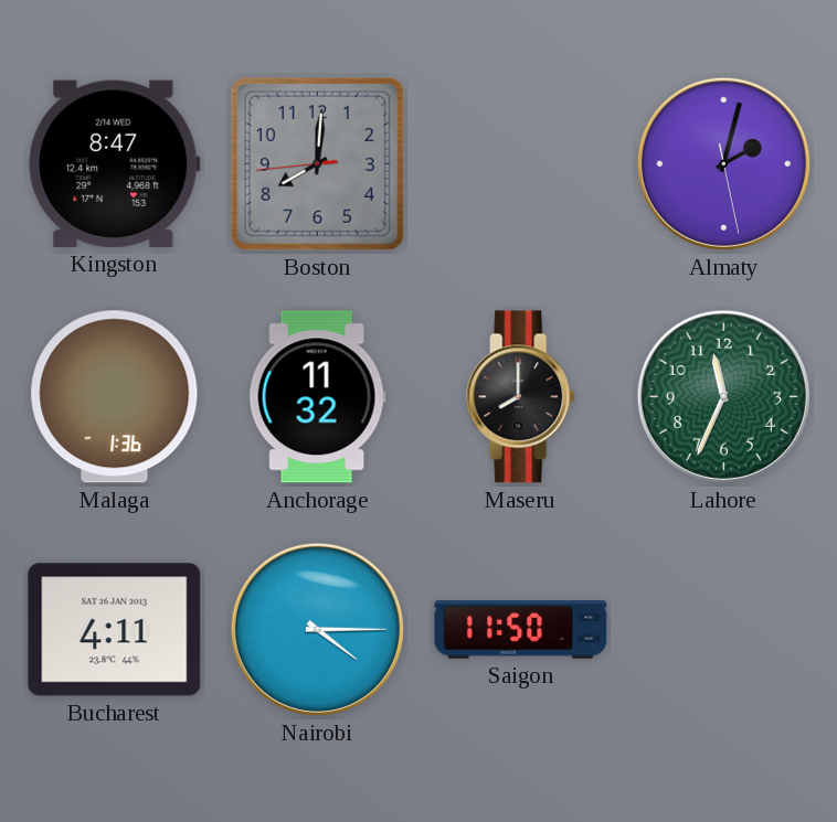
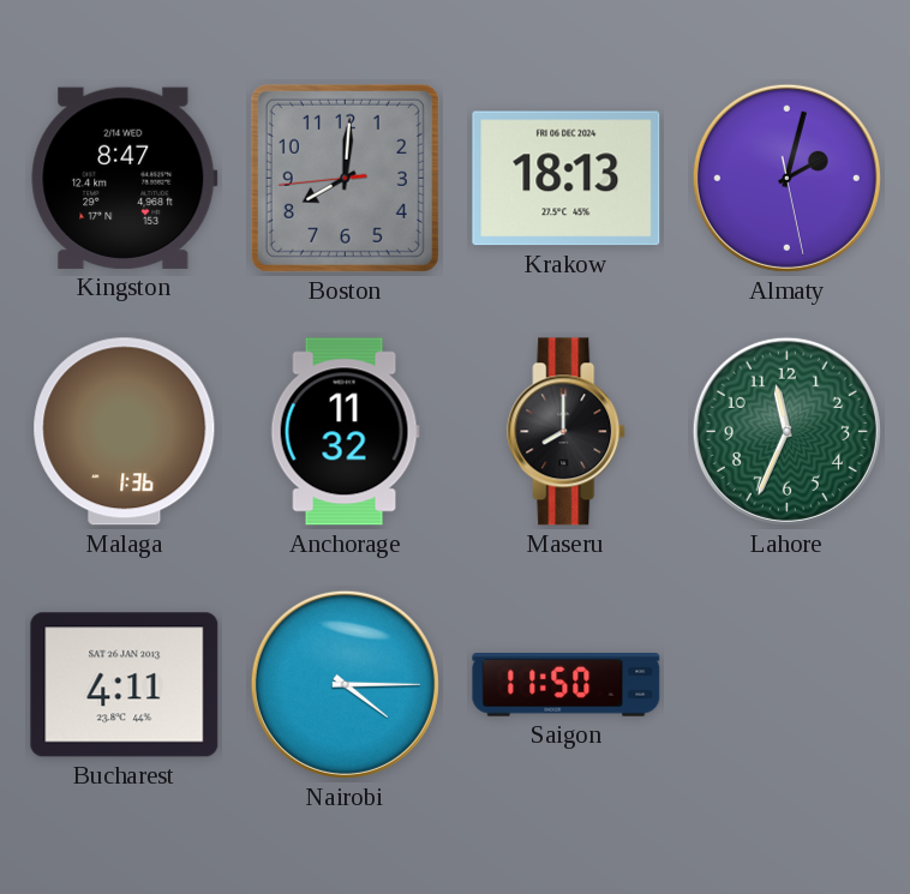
Krakow: none -> 18:13 (567, 179)
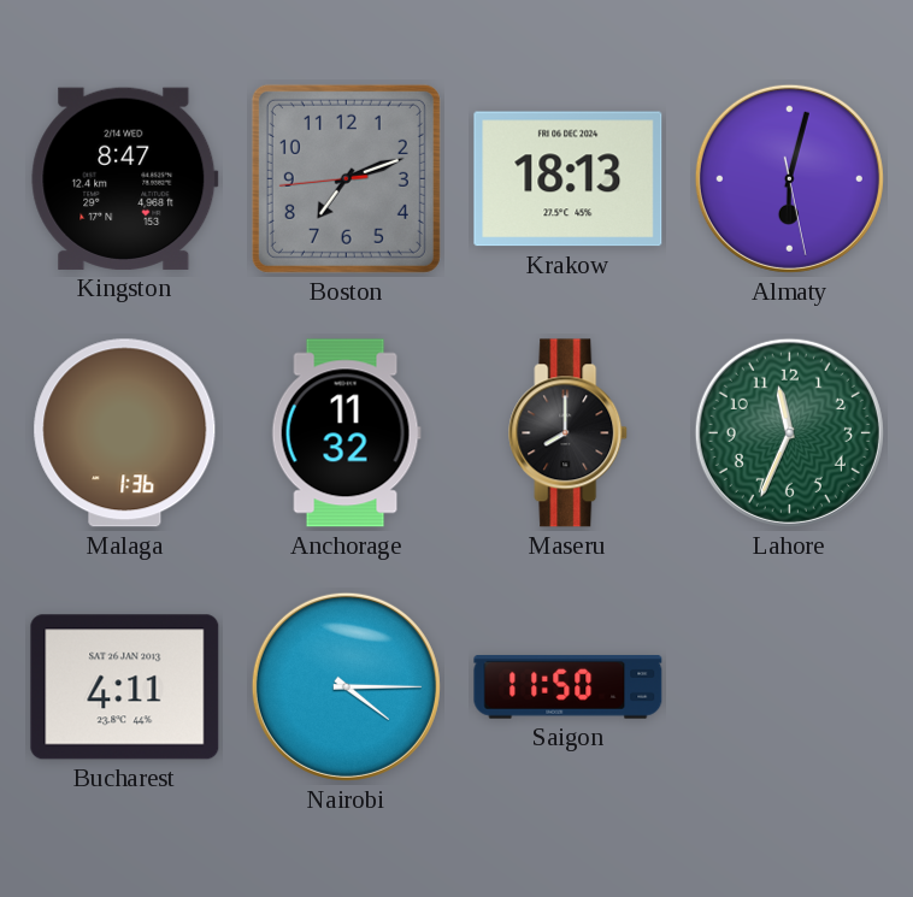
Boston: 8:00 -> 7:11 (346, 178)
Almaty: 2:02 -> 6:02 (789, 178)
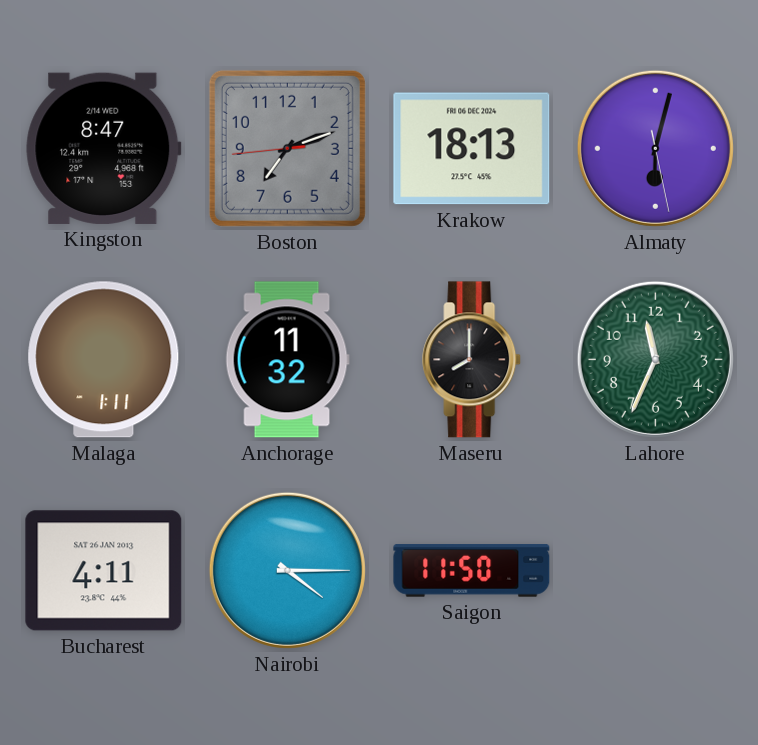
Malaga: 1:36 -> 1:11 (104, 360)
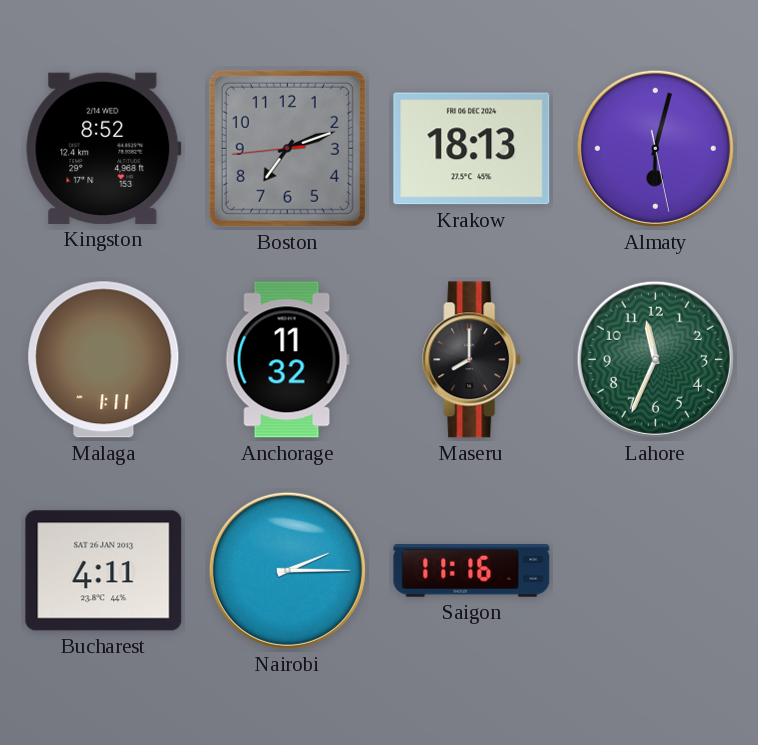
Kingston: 8:47 -> 8:52 (104, 148)
Nairobi: 4:15 -> 2:15 (287, 570)
Saigon: 11:50 -> 11:16 (472, 571)
